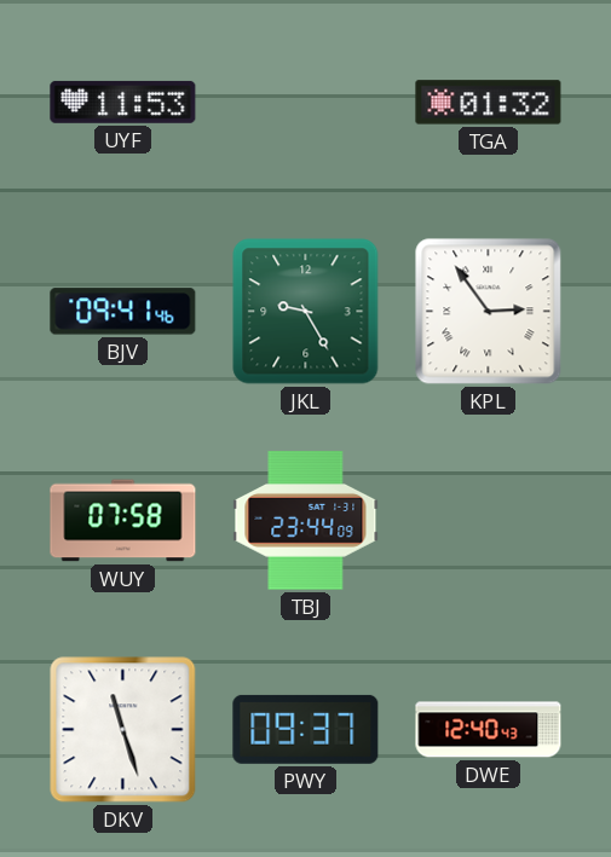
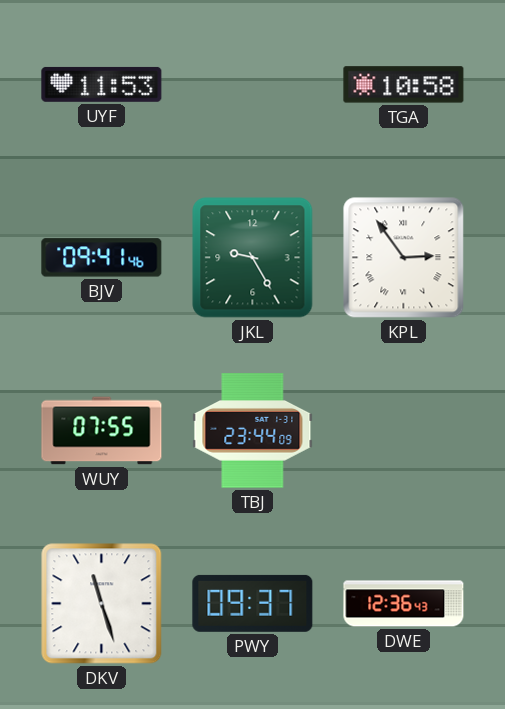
TGA: 01:32 -> 10:58 (404, 85)
WUY: 07:58 -> 07:55 (102, 431)
DWE: 12:40 -> 12:36 (404, 604)
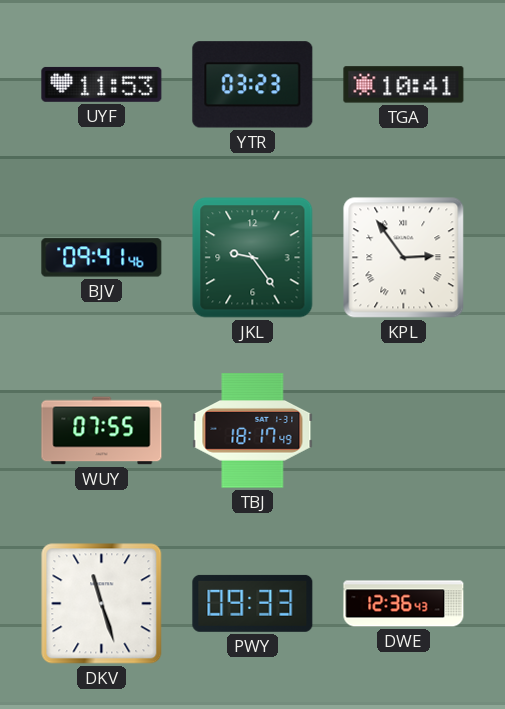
YTR: none -> 03:23 (253, 85)
TGA: 10:58 -> 10:41 (404, 85)
JKL: 9:25 -> 9:24 (253, 258)
TBJ: 23:44 -> 18:17 (253, 431)
PWY: 09:37 -> 09:33 (253, 603)
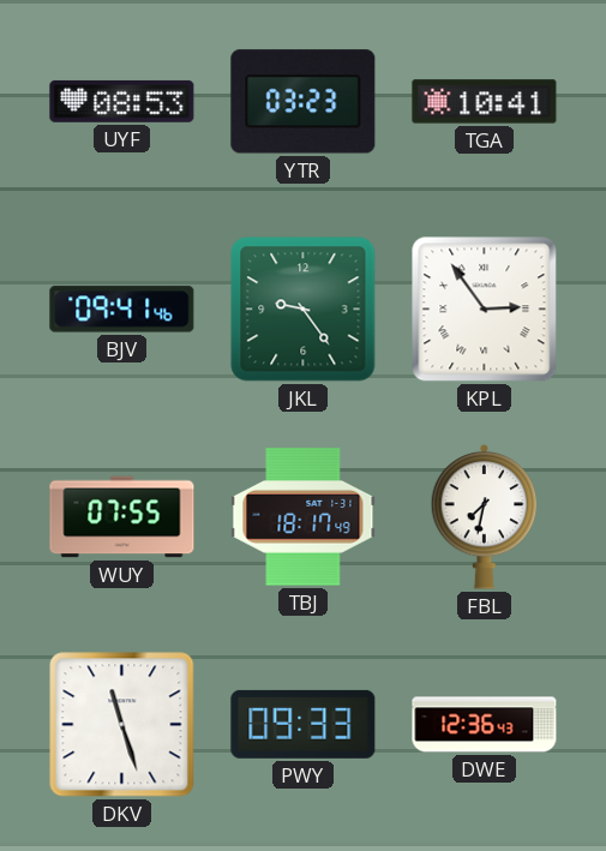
UYF: 11:53 -> 08:53 (122, 101)
FBL: none -> 7:32 (485, 516)
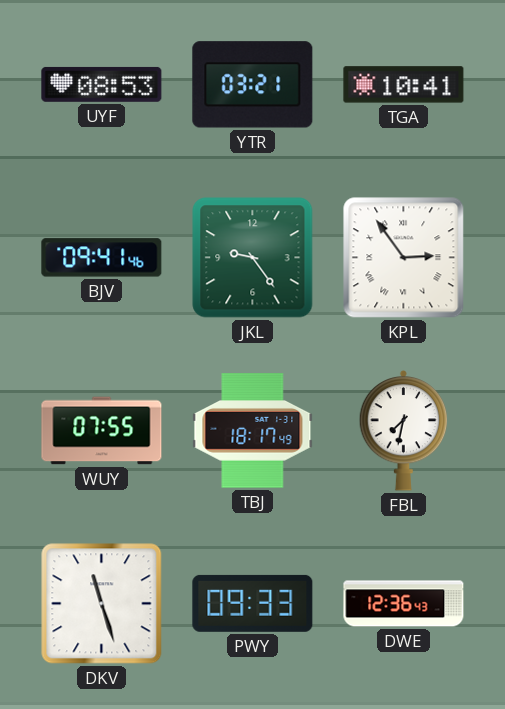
YTR: 03:23 -> 03:21 (253, 85)
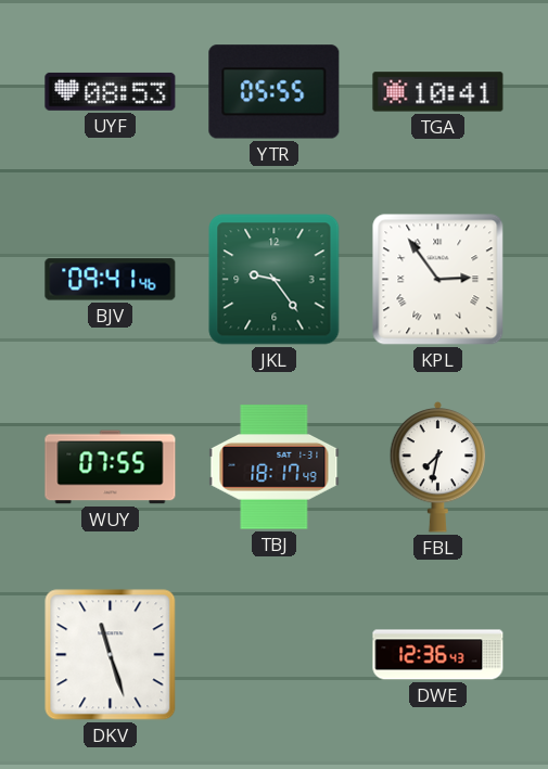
YTR: 03:21 -> 05:55 (275, 92)
PWY: 09:33 -> none (253, 603)
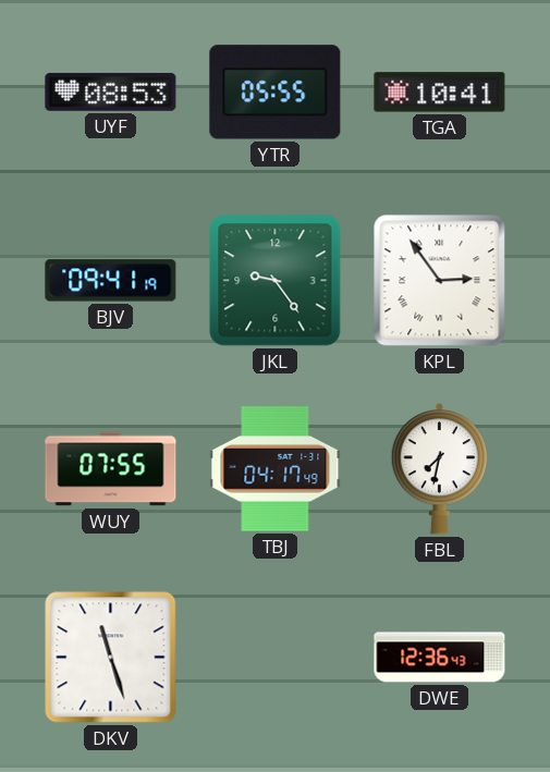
BJV: 09:41:46 -> 09:41:19 (111, 281)
TBJ: 18:17 -> 04:17 (276, 469)
